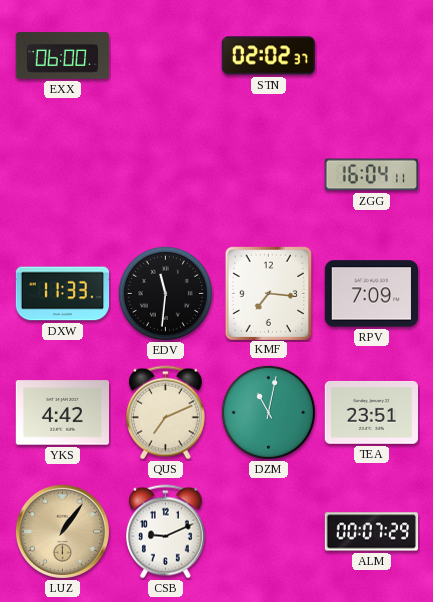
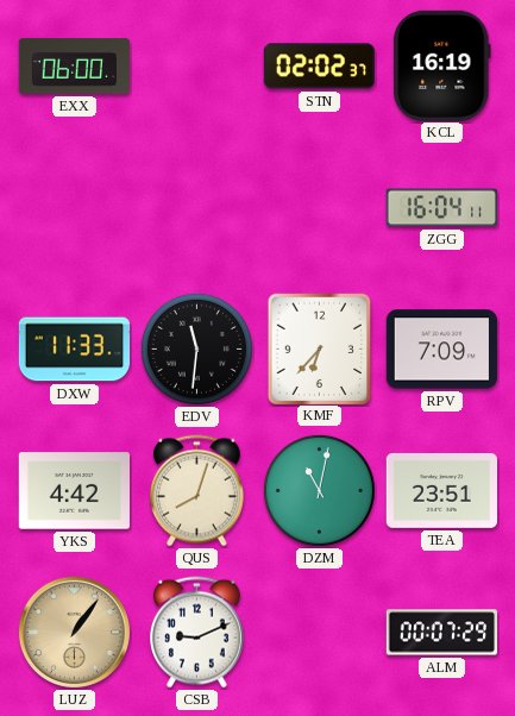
KCL: none -> 16:19 (442, 65)
KMF: 7:16 -> 6:37 (319, 348)
QUS: 7:11 -> 8:03 (196, 491)
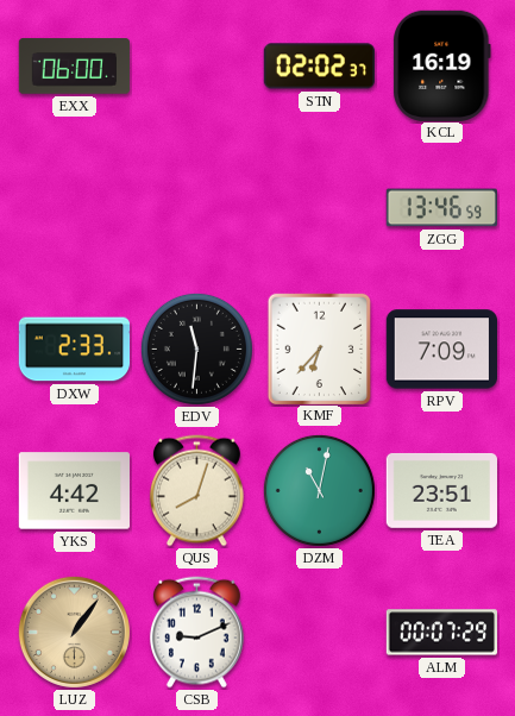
ZGG: 16:04 -> 13:46 (441, 208)
DXW: 11:33 -> 2:33 (75, 350)
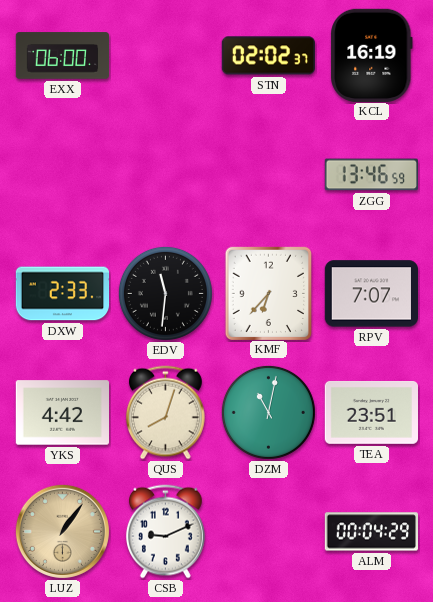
RPV: 7:09 -> 7:07 (371, 294)
ALM: 00:07 -> 00:04 (372, 532)
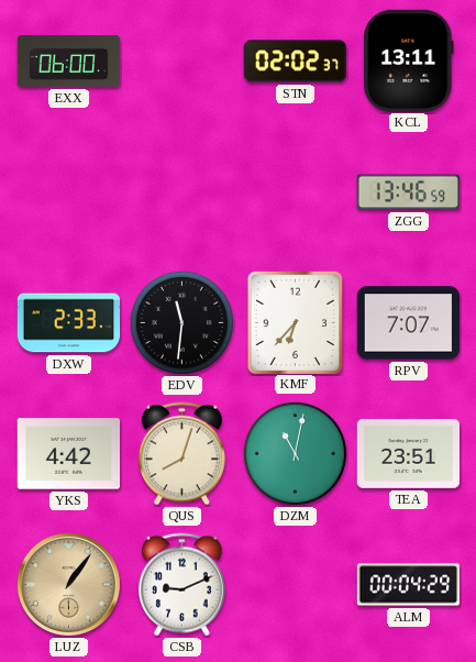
KCL: 16:19 -> 13:11 (409, 60)
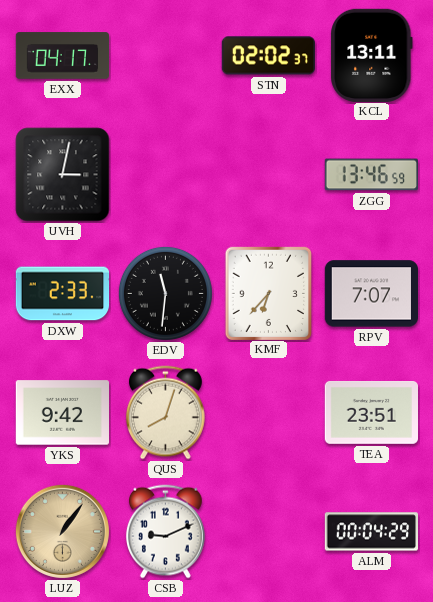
EXX: 06:00 -> 04:17 (63, 56)
UVH: none -> 3:02 (63, 175)
YKS: 4:42 -> 9:42 (62, 413)
DZM: 11:02 -> none (295, 453)
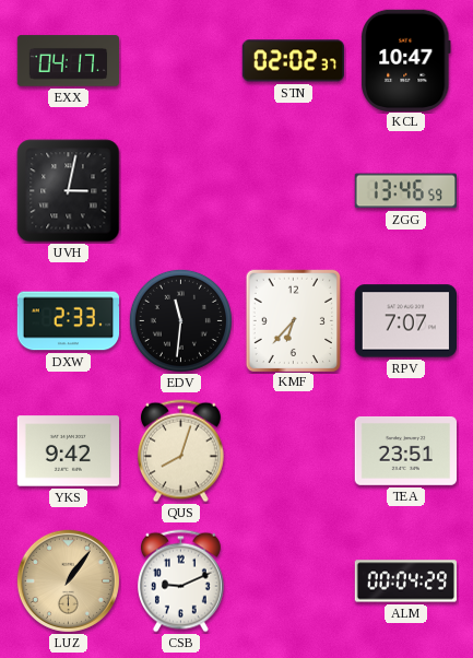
KCL: 13:11 -> 10:47 (406, 60)
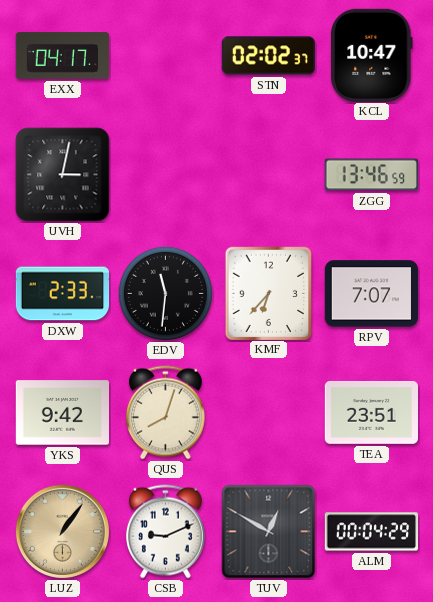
TUV: none -> 12:50 (269, 532)
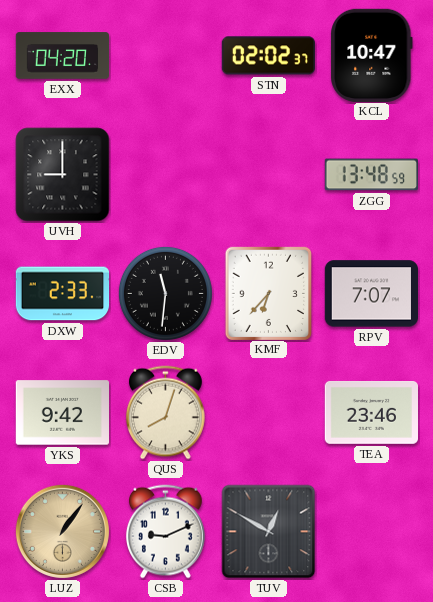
EXX: 04:17 -> 04:20 (63, 56)
UVH: 3:02 -> 9:00 (63, 175)
ZGG: 13:46 -> 13:48 (371, 175)
TEA: 23:51 -> 23:46 (371, 412)
ALM: 00:04 -> none (372, 532)
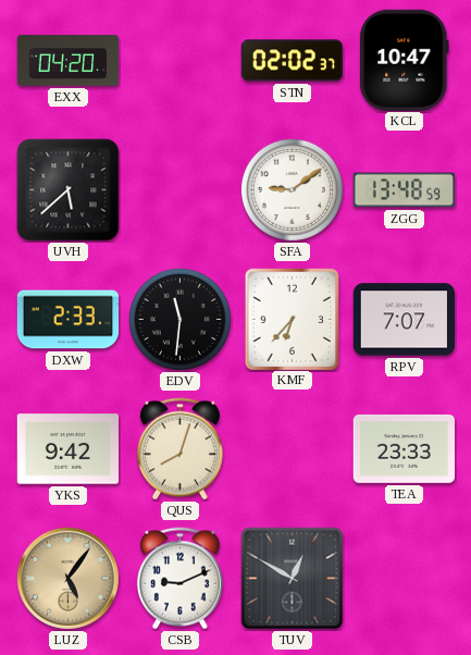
UVH: 9:00 -> 5:38 (69, 190)
SFA: none -> 9:09 (292, 189)
TEA: 23:46 -> 23:33 (404, 448)
LUZ: 1:06 -> 5:06 (67, 578)
